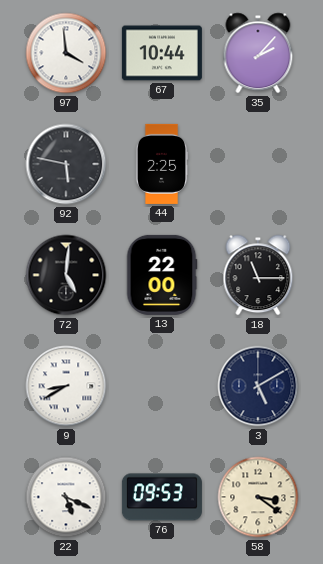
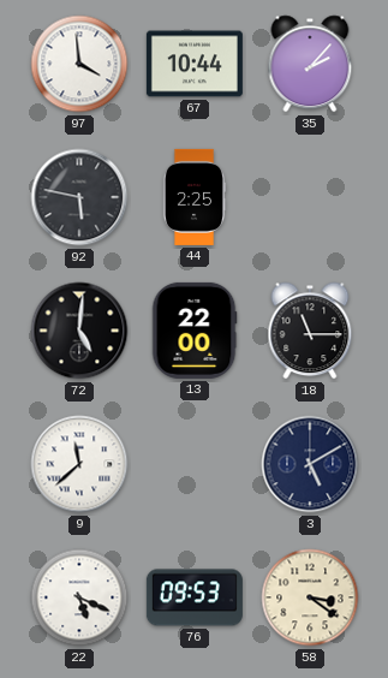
9: 8:40 -> 11:38 (79, 464)
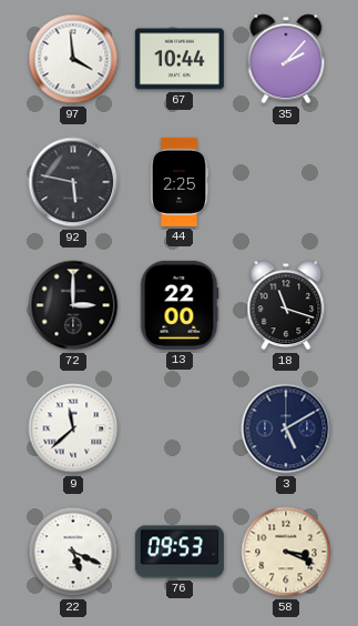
72: 5:01 -> 3:00 (73, 305)
18: 11:15 -> 11:18 (286, 305)
58: 3:21 -> 3:19 (286, 552)
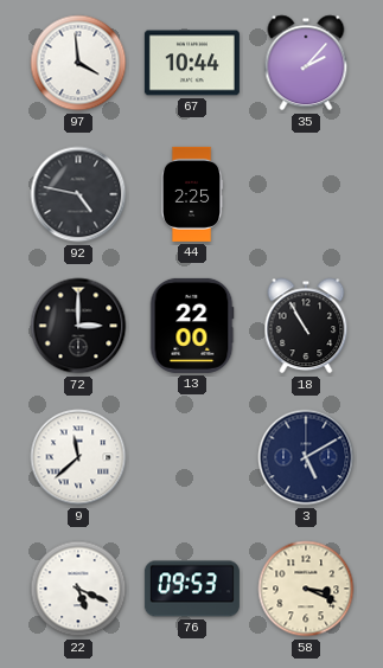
92: 5:47 -> 4:47 (78, 194)
18: 11:18 -> 10:55 (306, 326)
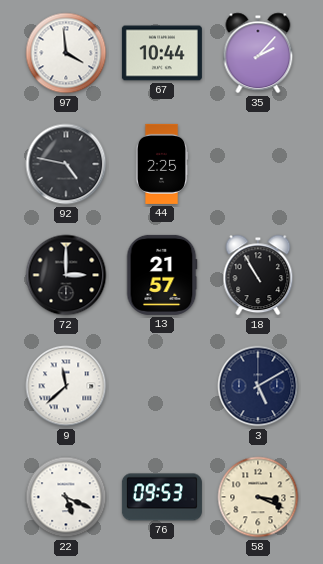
13: 22:00 -> 21:57 (162, 275)
